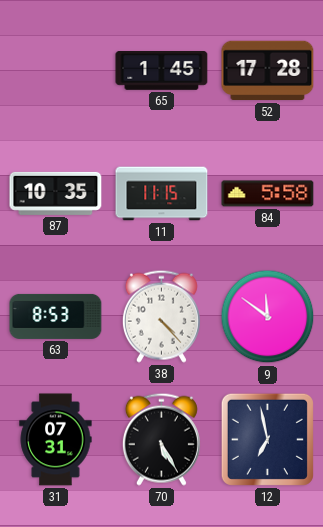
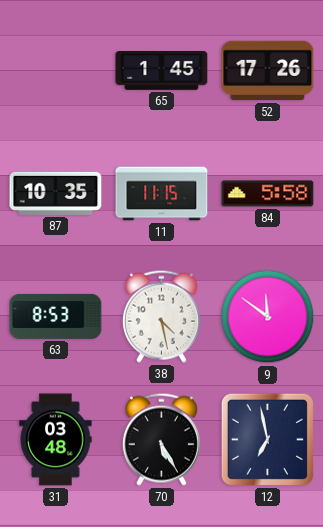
52: 17:28 -> 17:26 (268, 71)
38: 4:23 -> 4:28 (161, 316)
31: 07:31 -> 03:48 (56, 440)
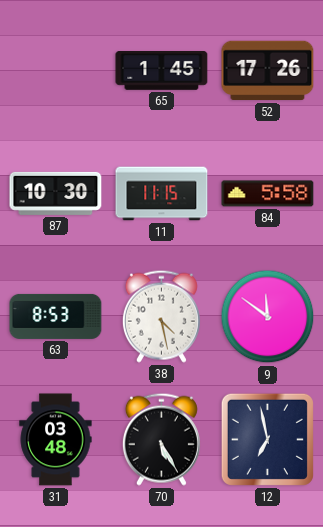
87: 10:35 -> 10:30 (56, 193)
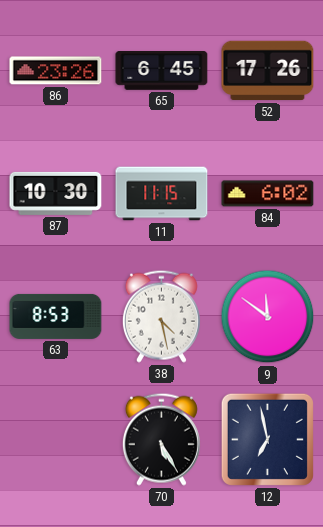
86: none -> 23:26 (56, 71)
65: 1:45 -> 6:45 (162, 71)
84: 5:58 -> 6:02 (268, 194)
31: 03:48 -> none (56, 440)
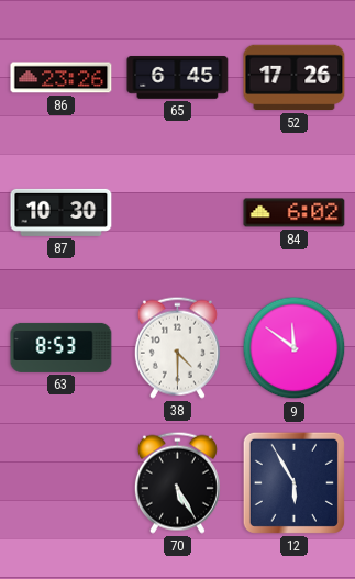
11: 11:15 -> none (162, 194)
38: 4:28 -> 4:30 (177, 347)
12: 6:58 -> 5:55 (293, 482)
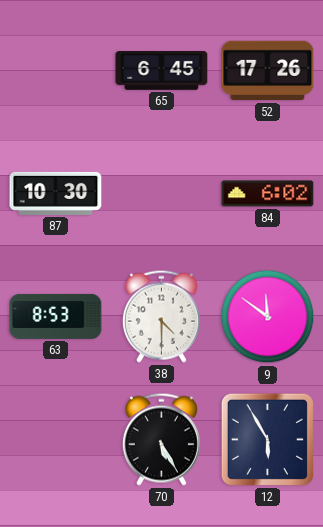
86: 23:26 -> none (62, 78)
